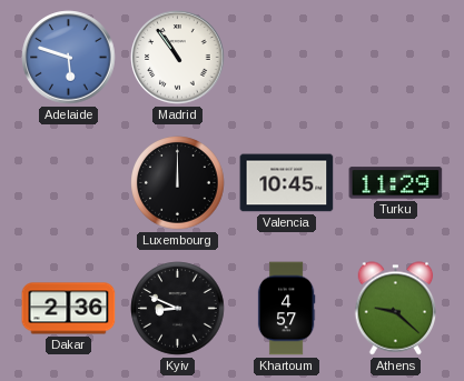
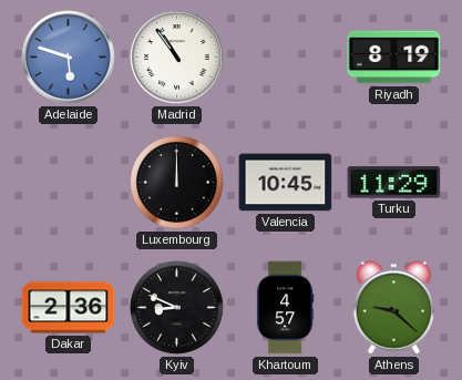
Riyadh: none -> 8:19 (394, 58)
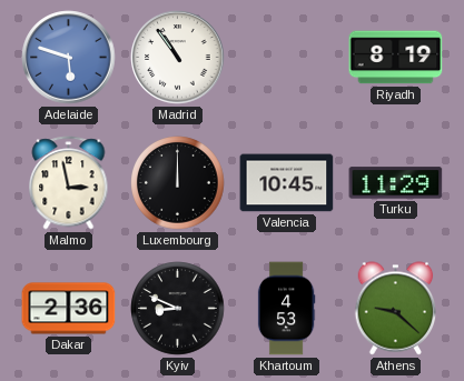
Malmo: none -> 2:58 (69, 183)
Khartoum: 4:57 -> 4:53 (286, 309)
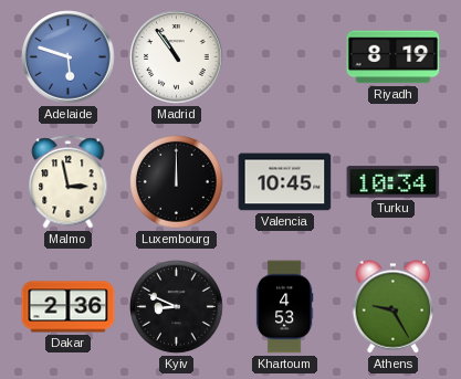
Turku: 11:29 -> 10:34 (394, 182)
Athens: 9:22 -> 9:25 (394, 307)
